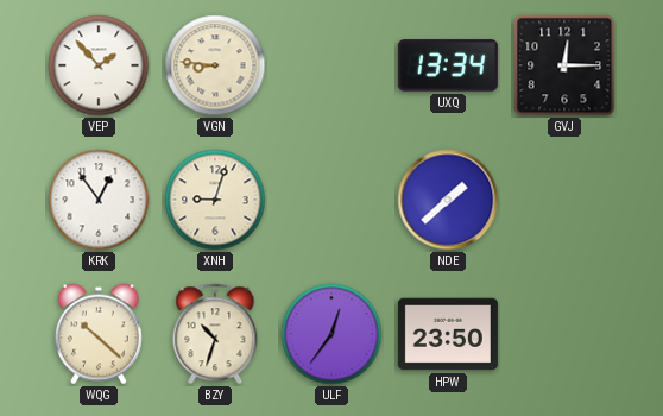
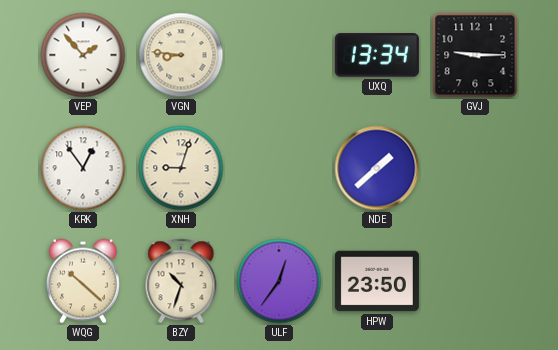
GVJ: 12:15 -> 9:15 (475, 55)
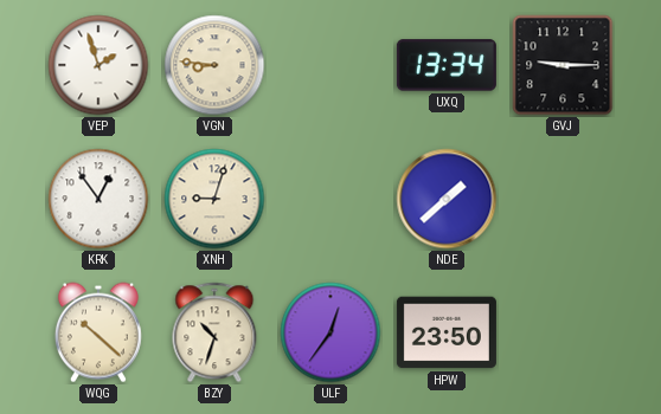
VEP: 1:53 -> 1:57 (98, 65)
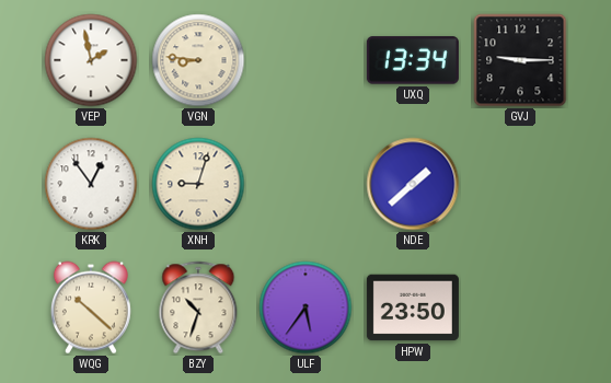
VEP: 1:57 -> 1:58 (91, 60)
ULF: 12:36 -> 5:36 (305, 307)
